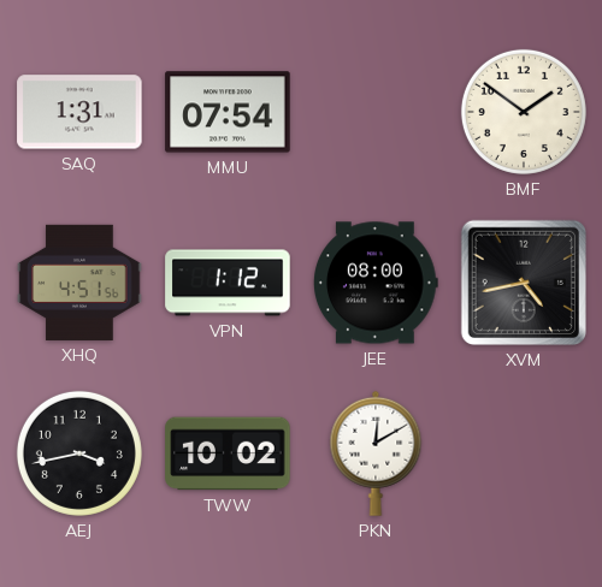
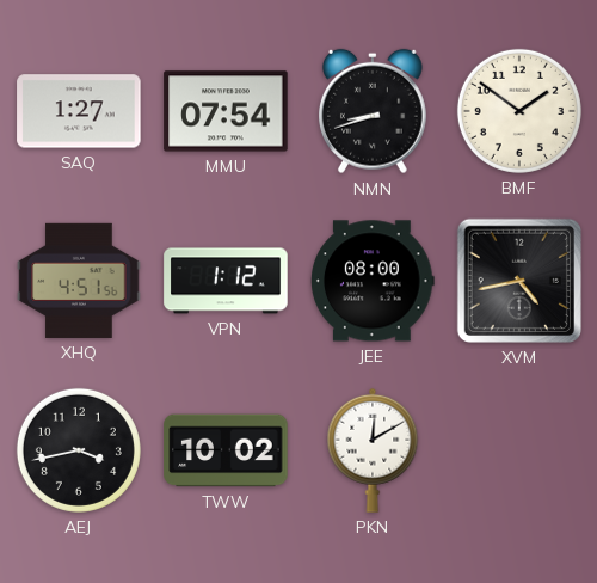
SAQ: 1:31 -> 1:27 (79, 111)
NMN: none -> 8:42 (374, 111)
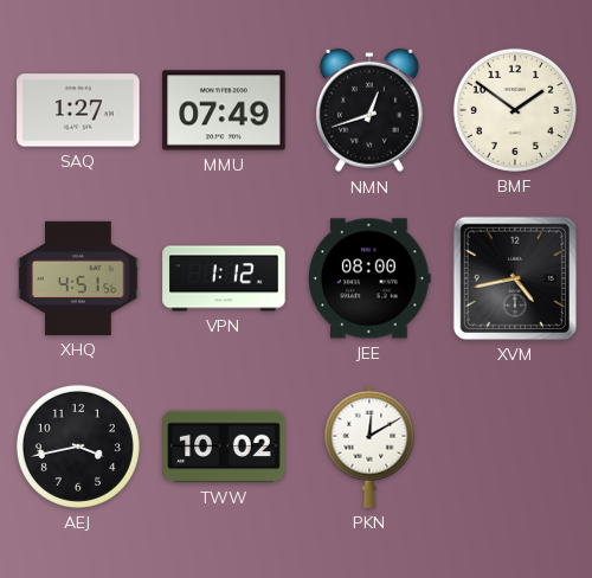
MMU: 07:54 -> 07:49 (224, 110)
NMN: 8:42 -> 12:42 (371, 110)
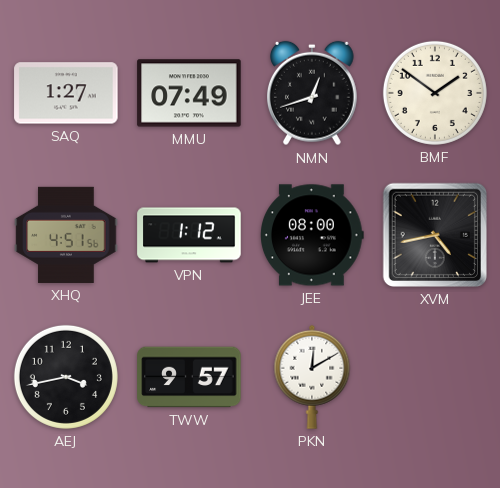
TWW: 10:02 -> 9:57 (189, 377)
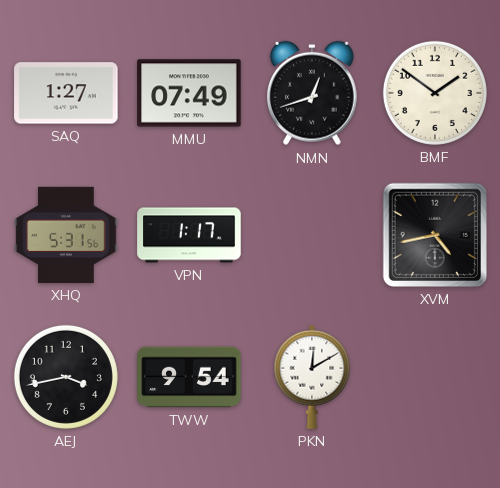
XHQ: 4:51 -> 5:31 (66, 235)
VPN: 1:12 -> 1:17 (189, 235)
JEE: 08:00 -> none (313, 235)
TWW: 9:57 -> 9:54 (189, 377)
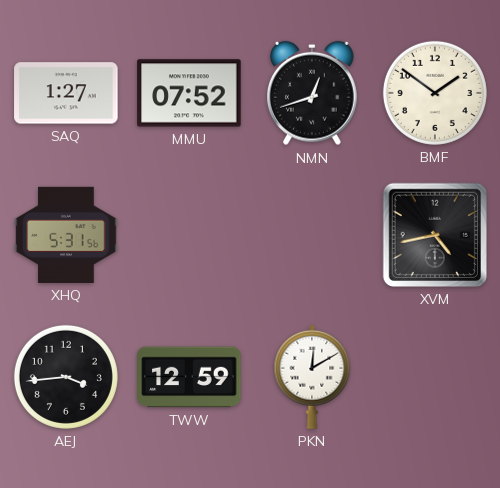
MMU: 07:49 -> 07:52 (189, 93)
VPN: 1:17 -> none (189, 235)
AEJ: 3:43 -> 3:44 (66, 377)
TWW: 9:54 -> 12:59 (189, 377)
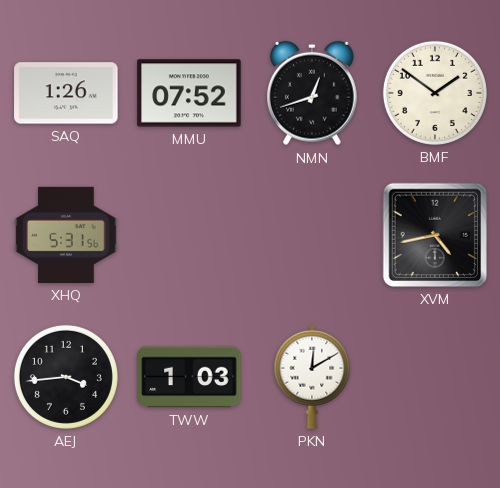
SAQ: 1:27 -> 1:26 (66, 93)
TWW: 12:59 -> 1:03 (189, 377)
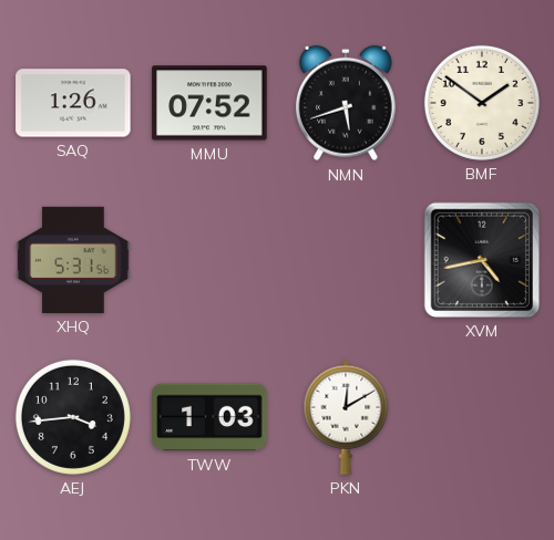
NMN: 12:42 -> 5:42 (347, 103)
